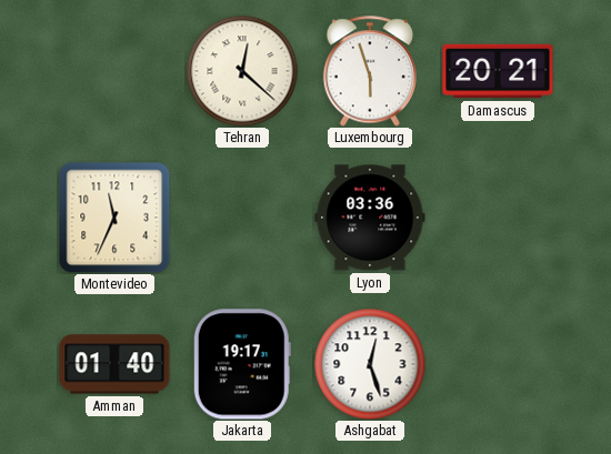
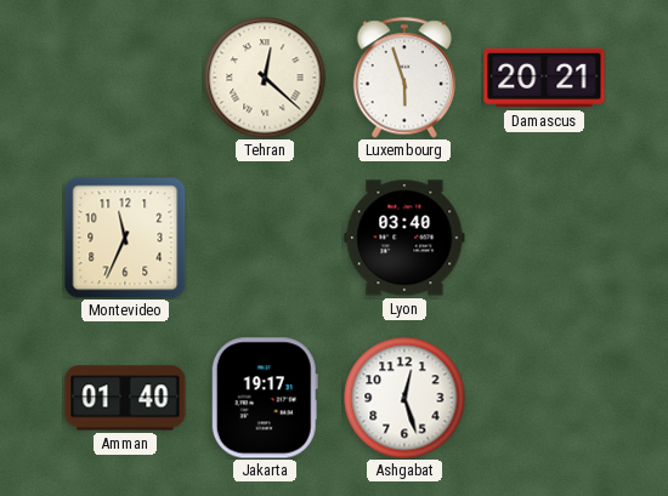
Lyon: 03:36 -> 03:40 (404, 238)
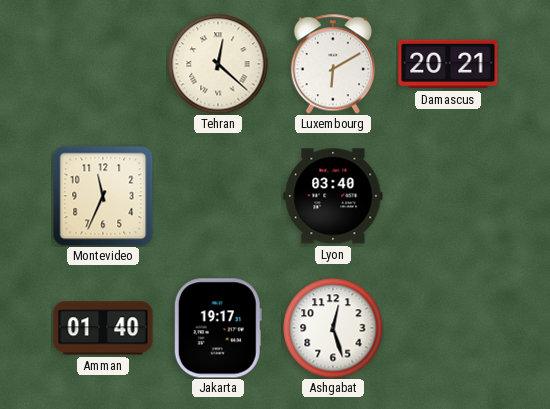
Luxembourg: 5:57 -> 6:10 (332, 64)
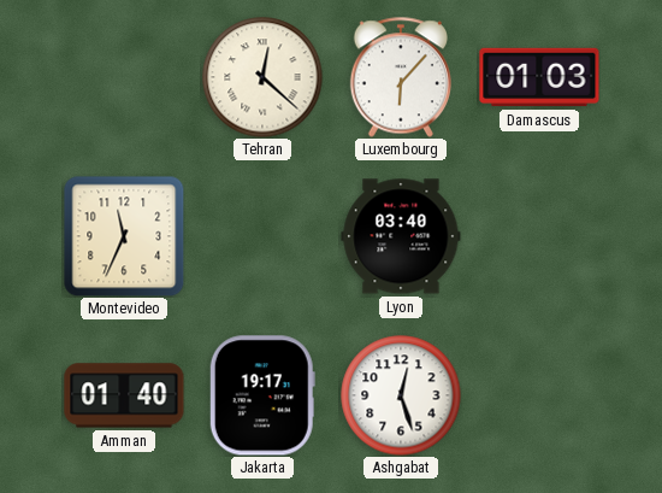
Luxembourg: 6:10 -> 6:07 (400, 77)
Damascus: 20:21 -> 01:03 (539, 77)
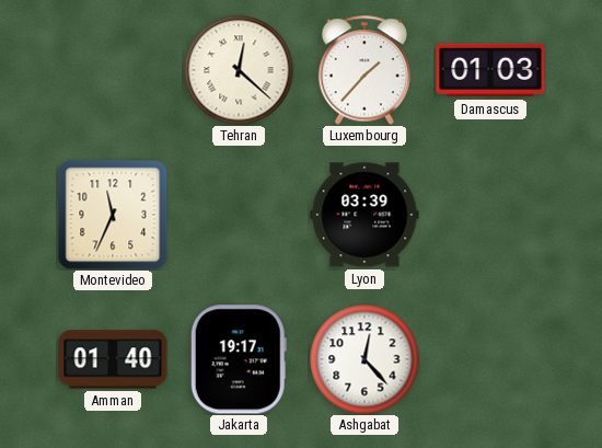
Luxembourg: 6:07 -> 1:37 (363, 70)
Lyon: 03:40 -> 03:39 (364, 215)
Ashgabat: 12:27 -> 12:23 (364, 359)
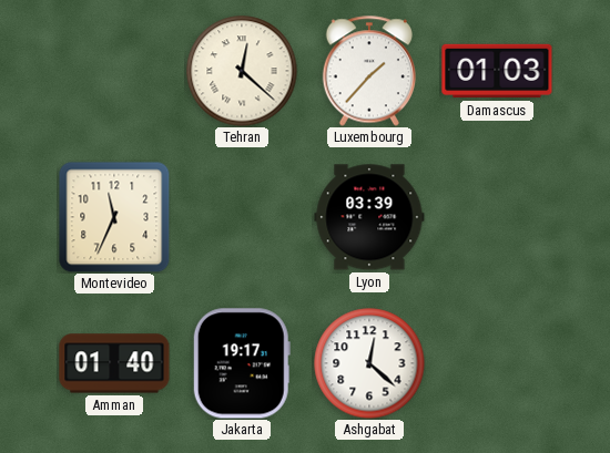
Ashgabat: 12:23 -> 12:22 (369, 363)
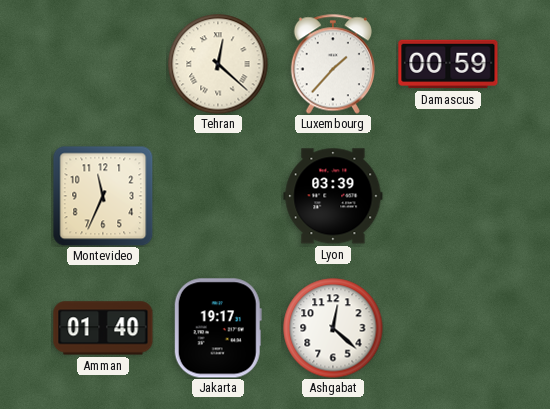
Damascus: 01:03 -> 00:59 (448, 64)
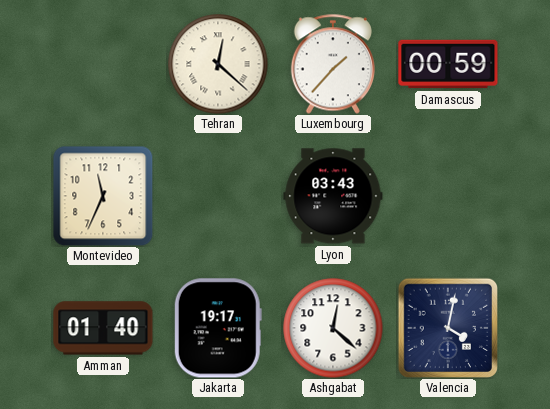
Lyon: 03:39 -> 03:43 (333, 196)
Valencia: none -> 4:02 (447, 327)
